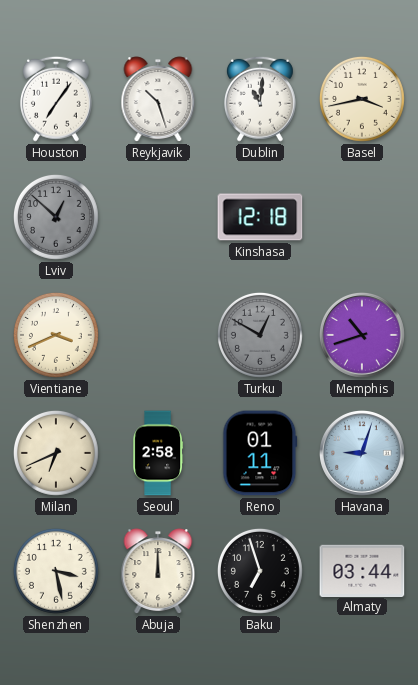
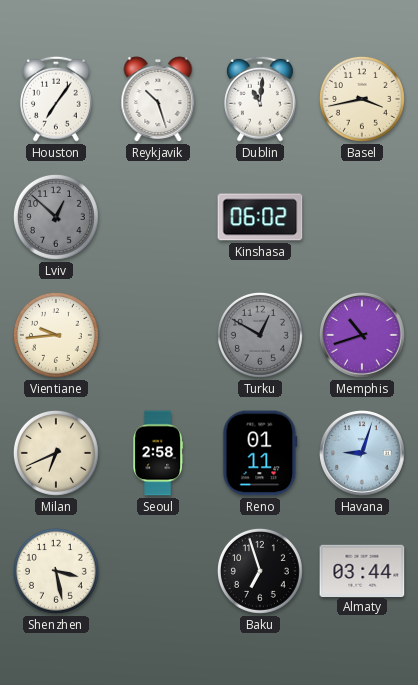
Kinshasa: 12:18 -> 06:02 (260, 217)
Vientiane: 3:41 -> 9:44 (56, 335)
Abuja: 12:00 -> none (158, 571)
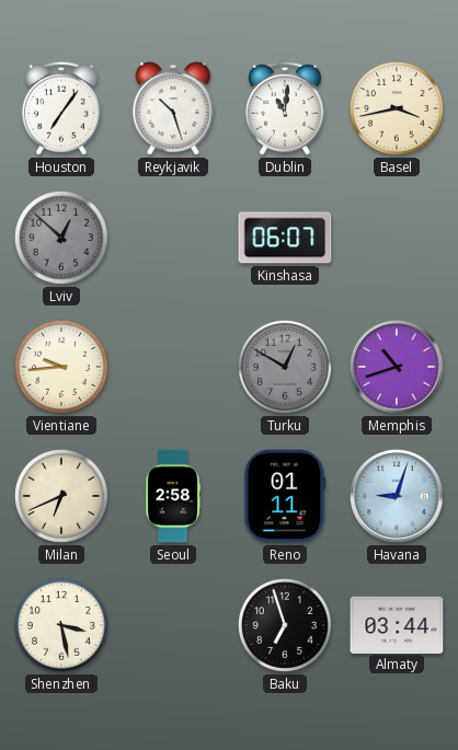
Kinshasa: 06:02 -> 06:07 (285, 238)
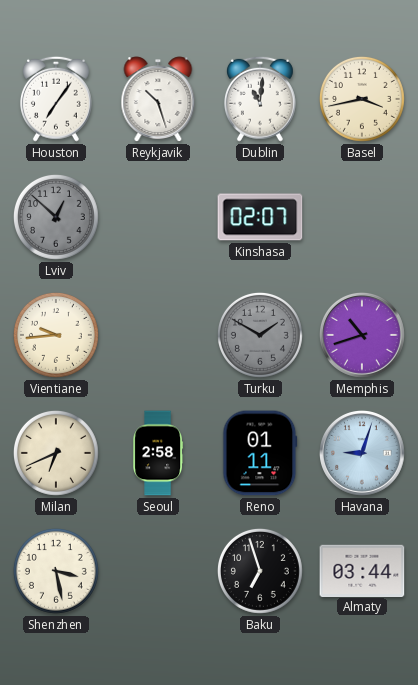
Kinshasa: 06:07 -> 02:07 (260, 217)
Turku: 12:50 -> 1:50 (260, 335)
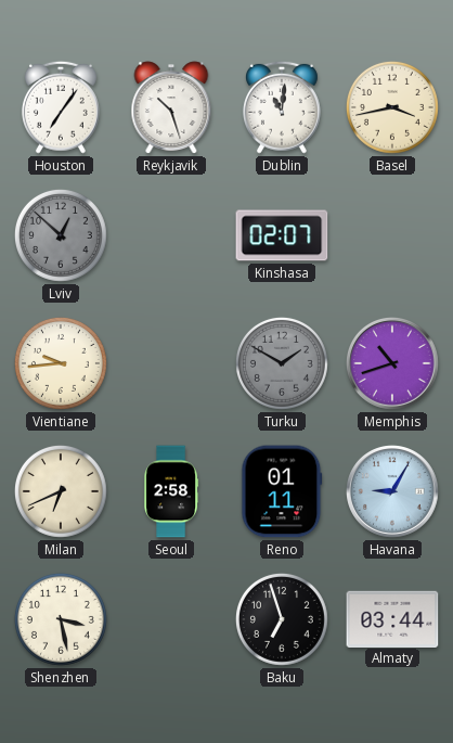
Havana: 9:03 -> 9:05 (393, 492)
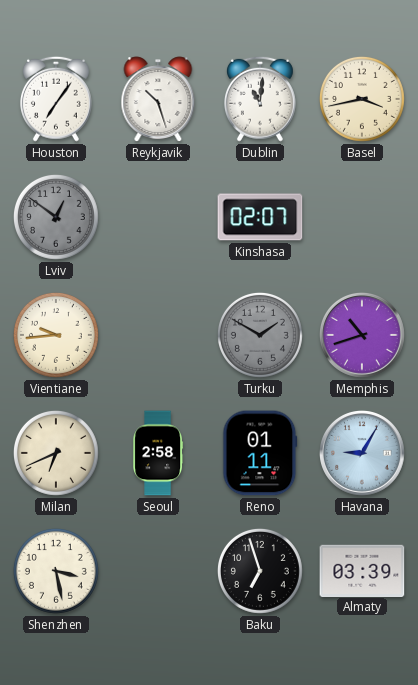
Lviv: 12:52 -> 12:51 (56, 217)
Almaty: 03:44 -> 03:39 (362, 570)
